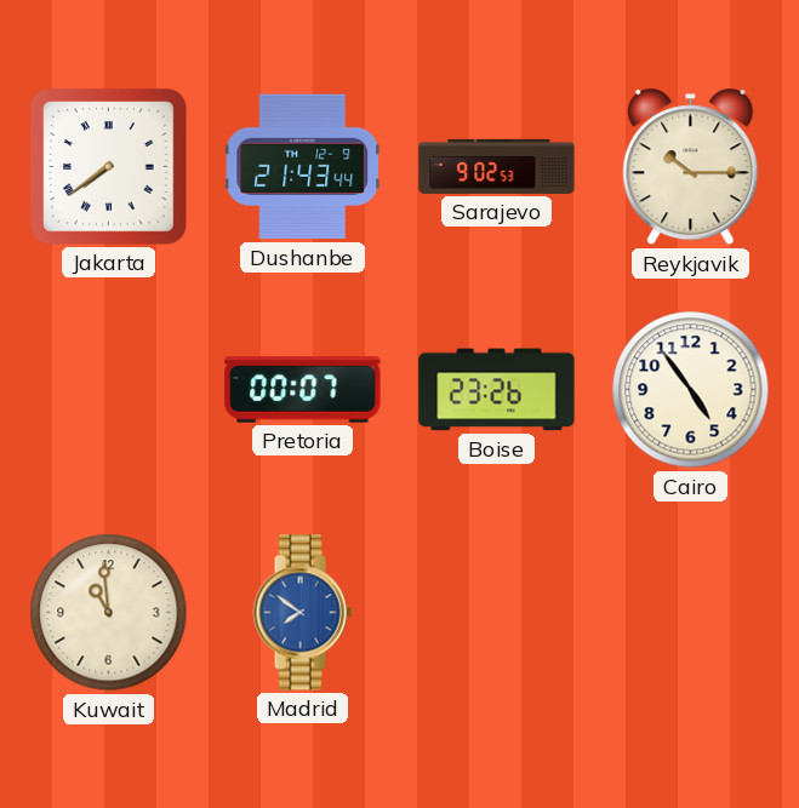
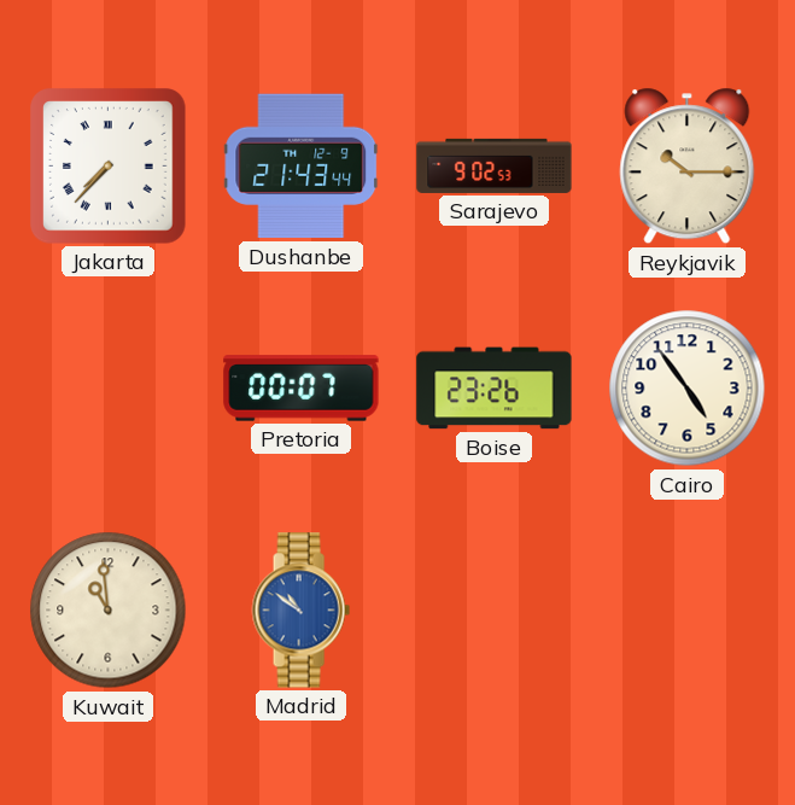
Jakarta: 7:39 -> 7:37 (109, 167)
Madrid: 7:51 -> 10:51 (300, 611)
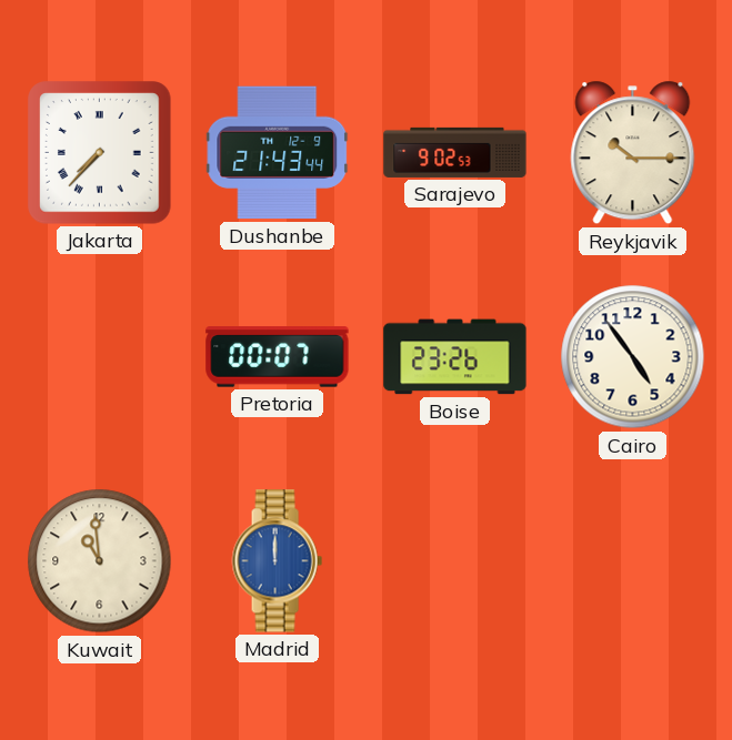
Madrid: 10:51 -> 12:00 (277, 561)
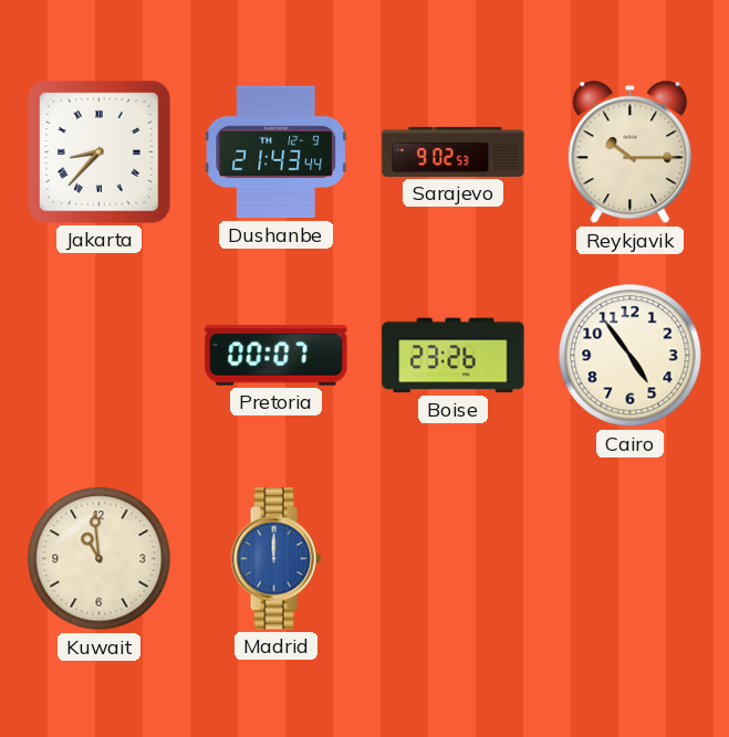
Jakarta: 7:37 -> 8:37 (100, 152)
